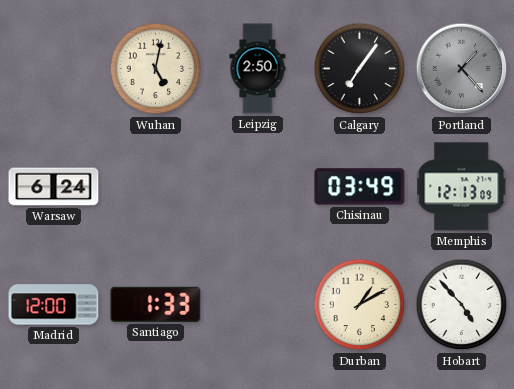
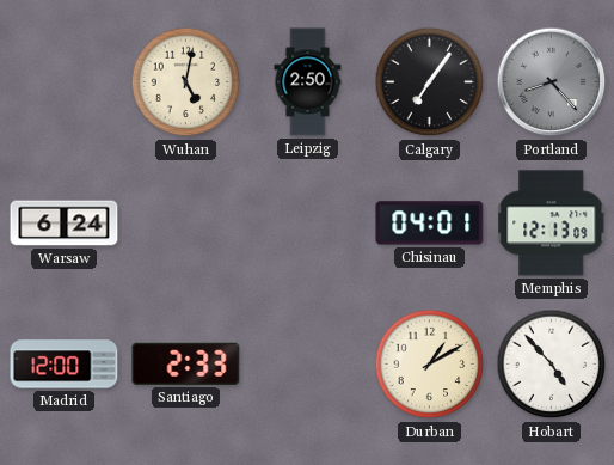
Portland: 1:23 -> 8:23 (552, 82)
Chisinau: 03:49 -> 04:01 (430, 224)
Santiago: 1:33 -> 2:33 (186, 363)
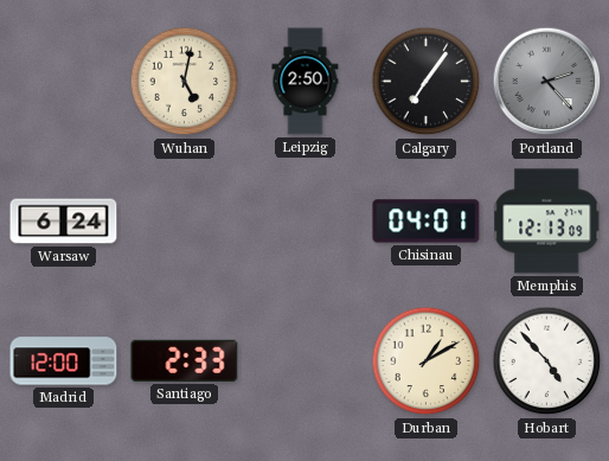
Portland: 8:23 -> 2:23 (547, 82)
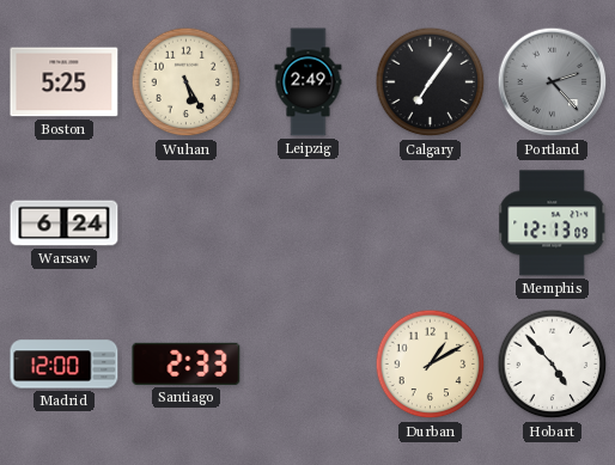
Boston: none -> 5:25 (65, 82)
Wuhan: 5:02 -> 5:25 (187, 82)
Leipzig: 2:50 -> 2:49 (309, 82)
Chisinau: 04:01 -> none (427, 222)
